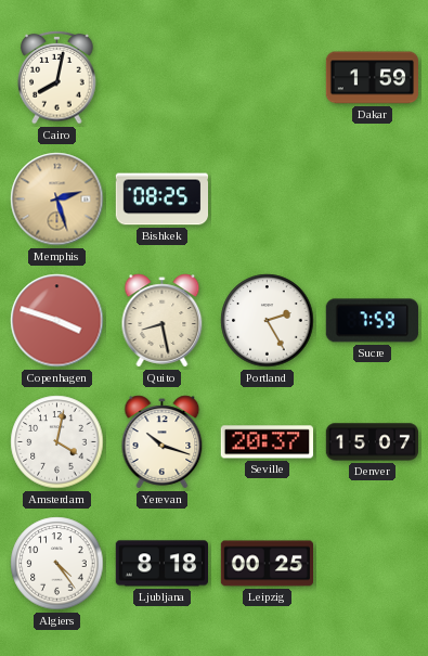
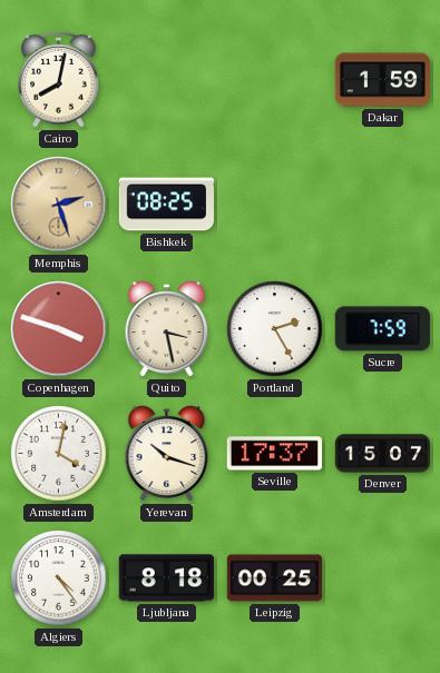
Quito: 8:28 -> 3:28 (167, 329)
Seville: 20:37 -> 17:37 (274, 454)
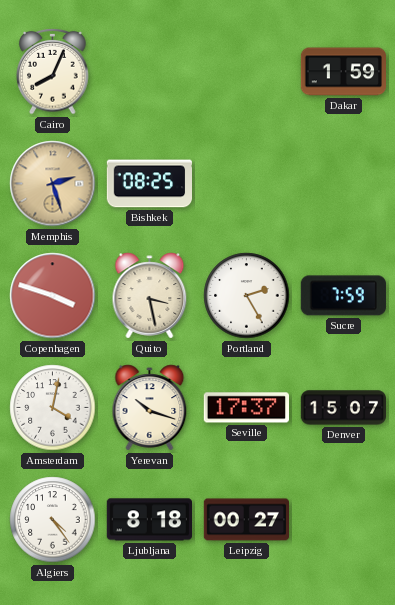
Cairo: 8:02 -> 8:04 (53, 71)
Leipzig: 00:25 -> 00:27 (247, 520)
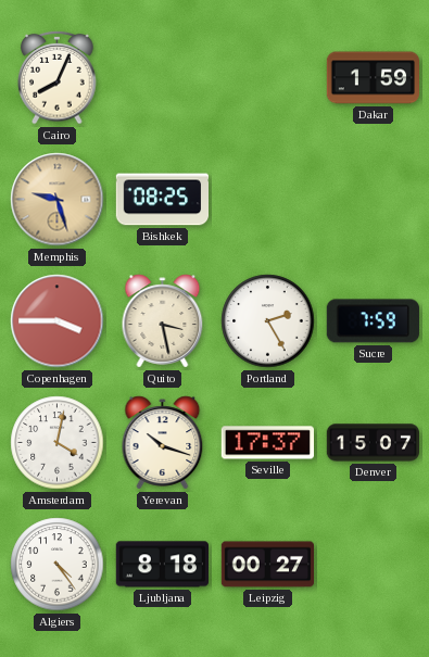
Memphis: 2:27 -> 9:27 (58, 200)
Copenhagen: 3:48 -> 3:45 (58, 321)
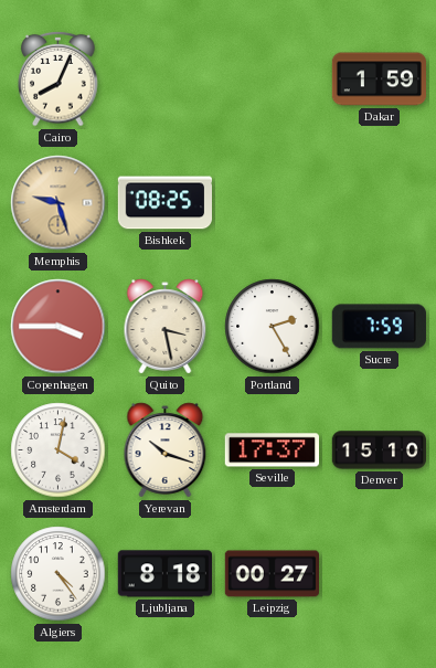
Denver: 15:07 -> 15:10 (379, 450)
